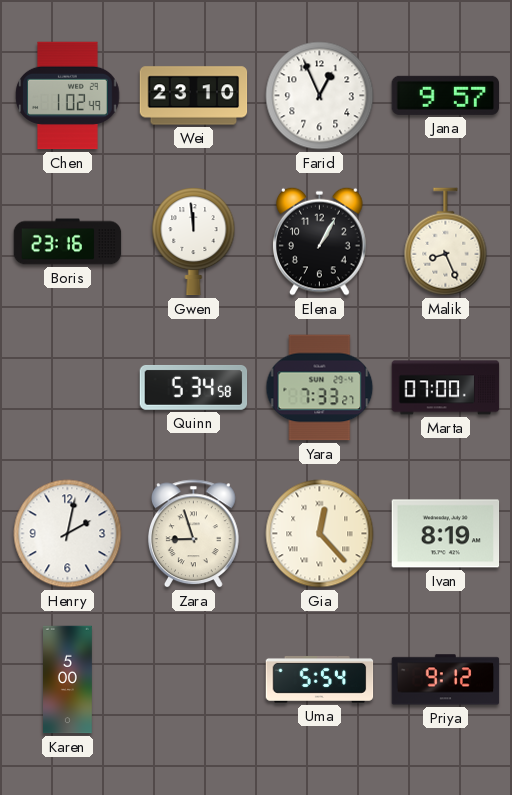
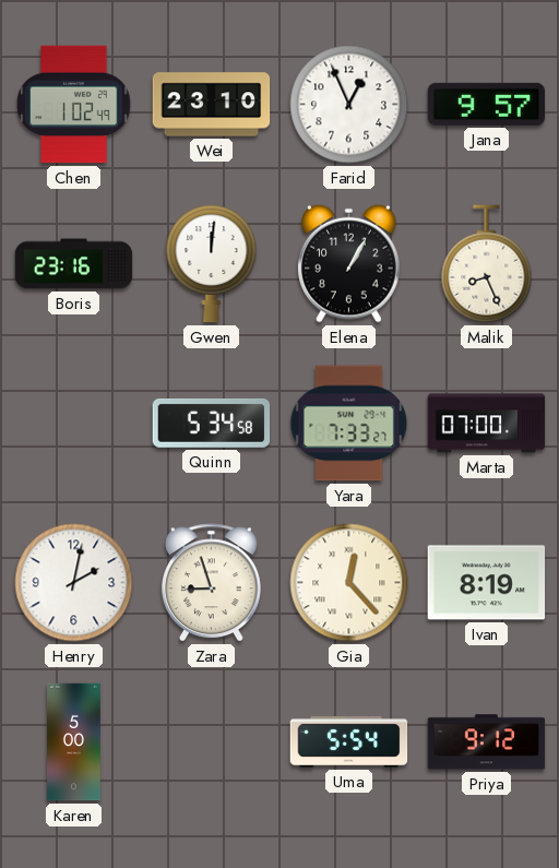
Gwen: 11:59 -> 12:01 (212, 264)
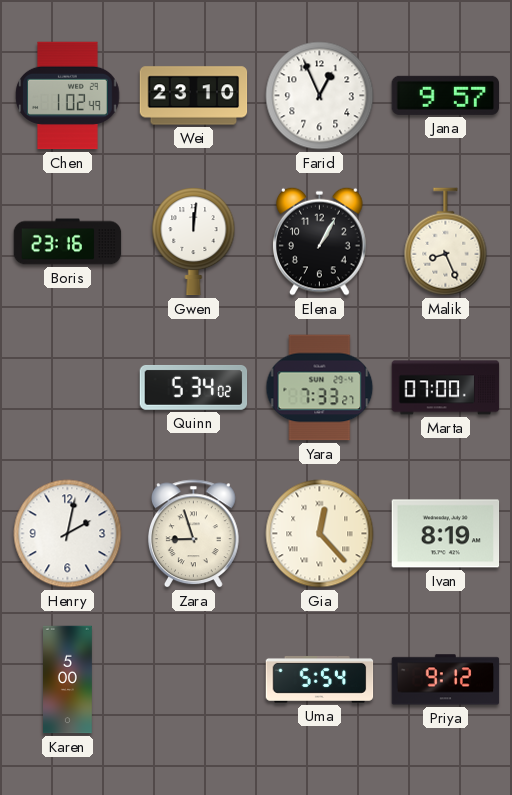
Quinn: 5:34:58 -> 5:34:02 (194, 387)
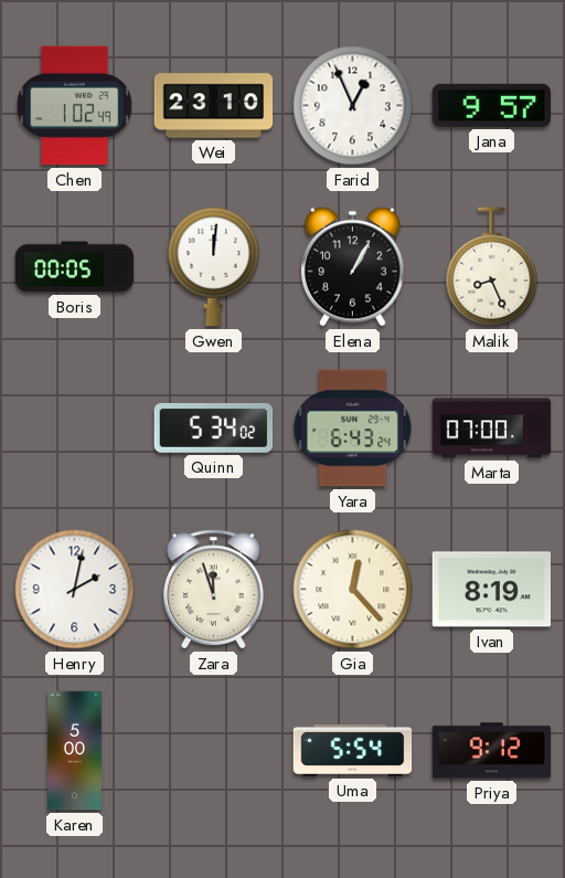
Boris: 23:16 -> 00:05 (75, 267)
Yara: 7:33 -> 6:43 (353, 429)
Zara: 8:57 -> 11:57 (213, 590)
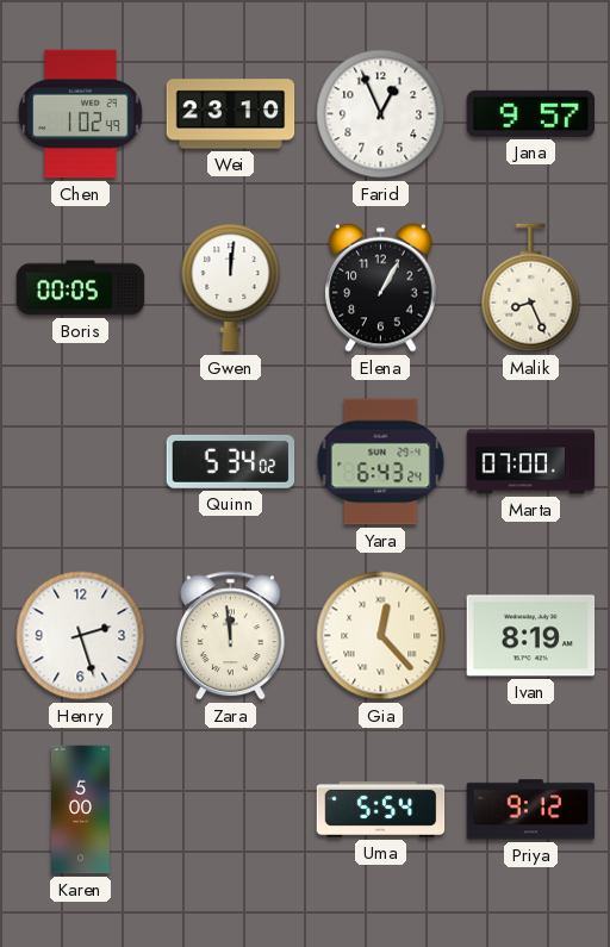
Henry: 2:02 -> 2:27 (81, 636)
Zara: 11:57 -> 11:59 (230, 636)
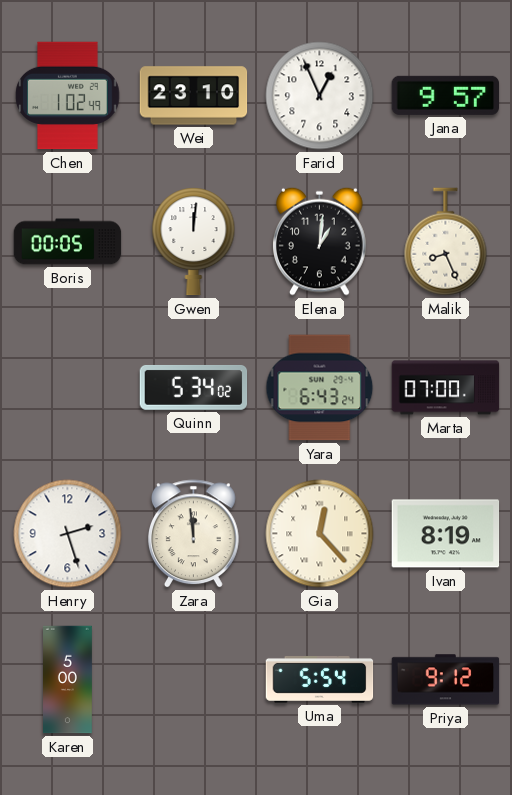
Elena: 1:05 -> 1:01 (320, 241)
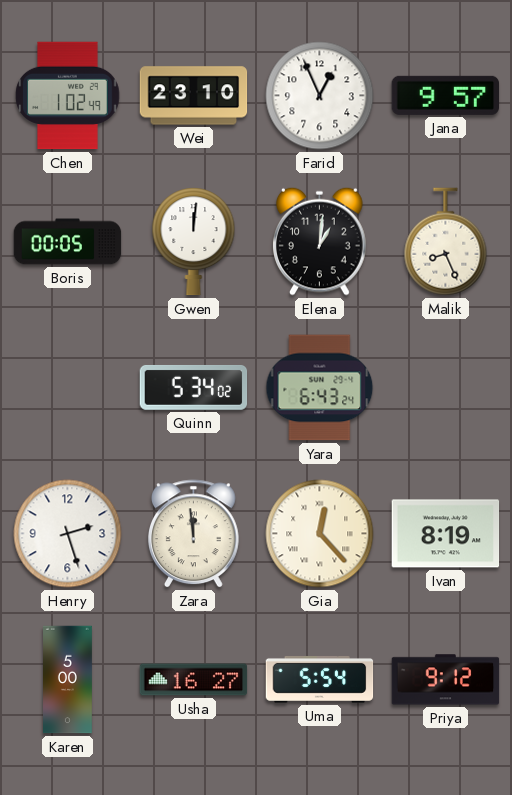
Marta: 07:00 -> none (446, 388)
Usha: none -> 16:27 (194, 680)
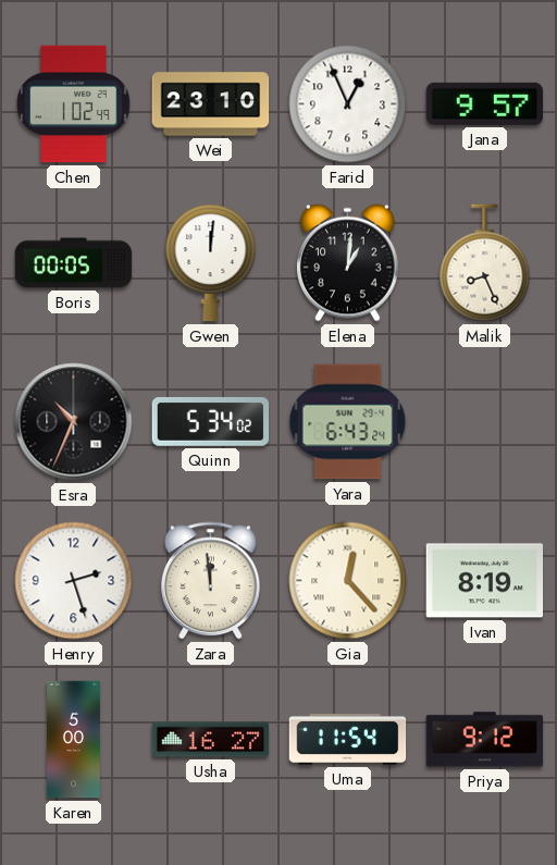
Esra: none -> 10:34 (74, 422)
Uma: 5:54 -> 11:54 (348, 739)
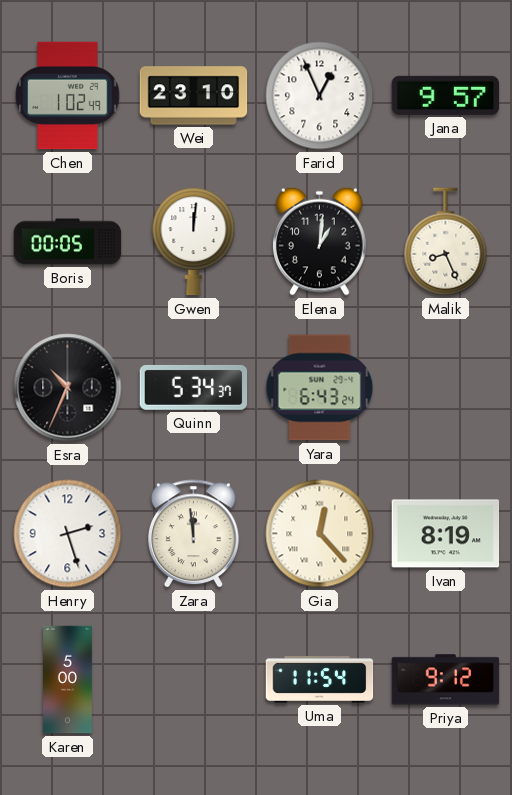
Quinn: 5:34:02 -> 5:34:37 (194, 387)
Usha: 16:27 -> none (211, 740)
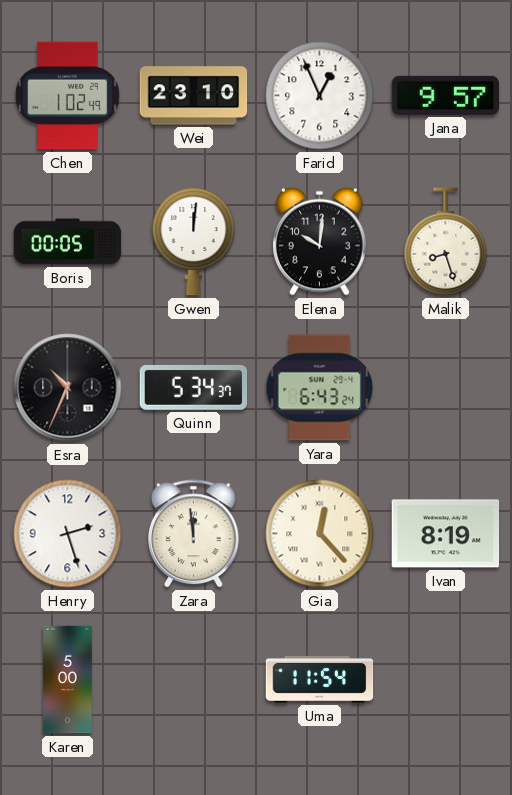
Elena: 1:01 -> 10:01 (320, 241)
Malik: 8:26 -> 8:27 (446, 242)
Priya: 9:12 -> none (446, 680)
